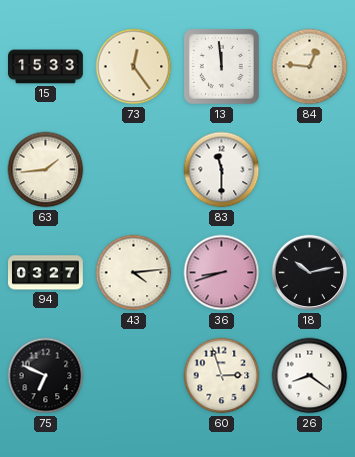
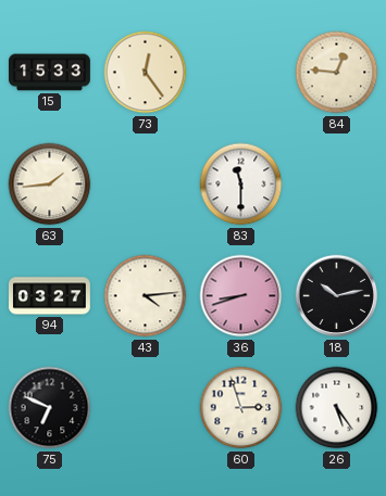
13: 11:59 -> none (222, 67)
26: 8:21 -> 5:24 (337, 408)
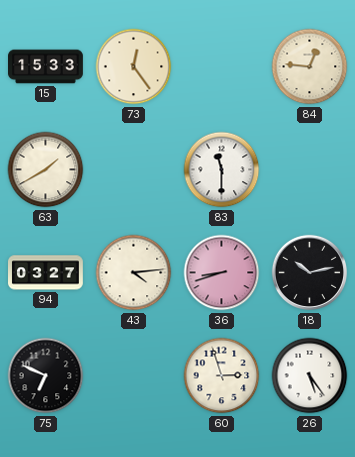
63: 1:44 -> 1:40 (46, 170)
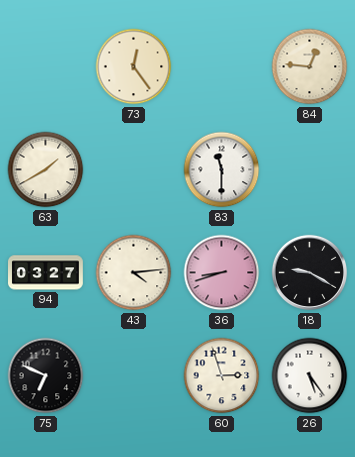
15: 15:33 -> none (46, 67)
18: 10:13 -> 9:20 (310, 273)
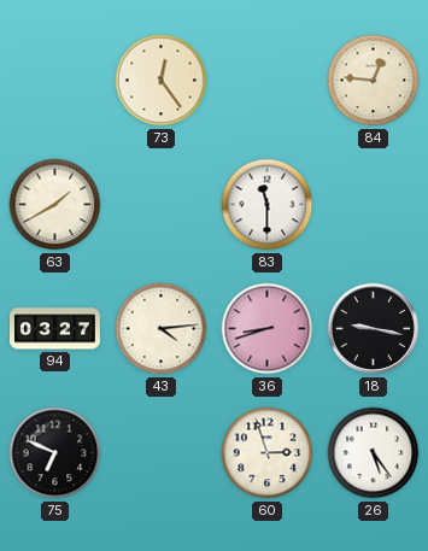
18: 9:20 -> 9:17 (374, 329)
